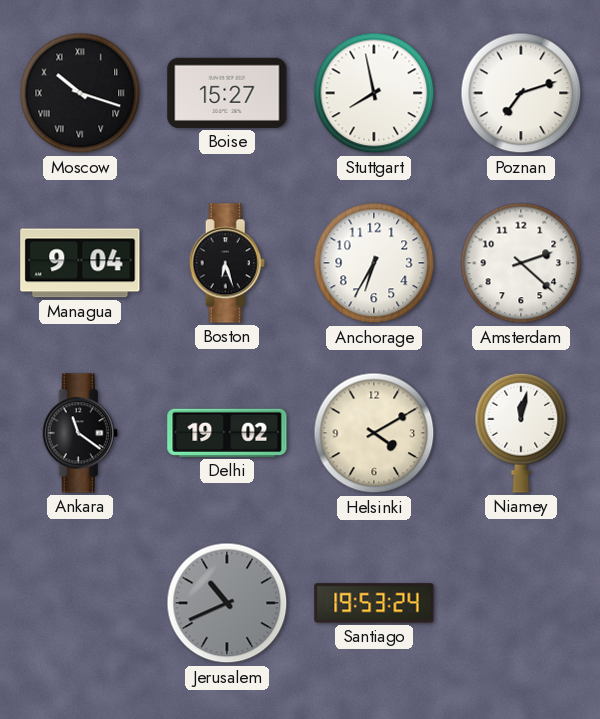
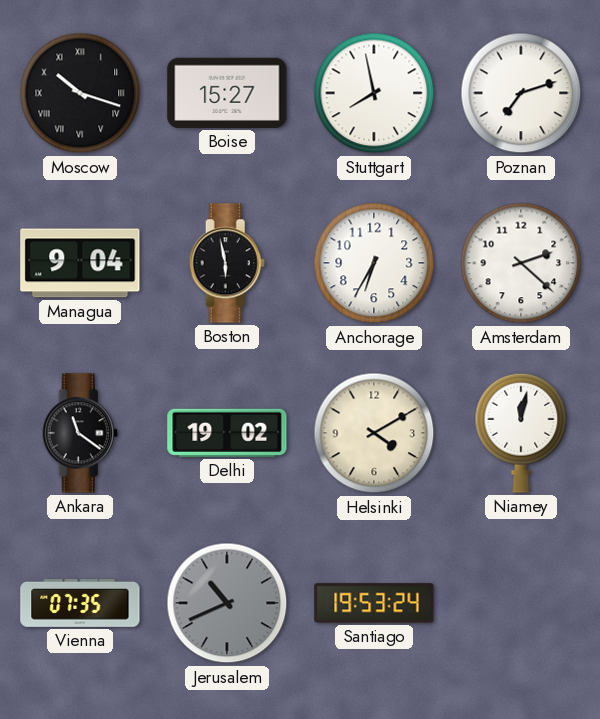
Boston: 6:27 -> 5:58 (227, 263)
Vienna: none -> 07:35 (80, 603)
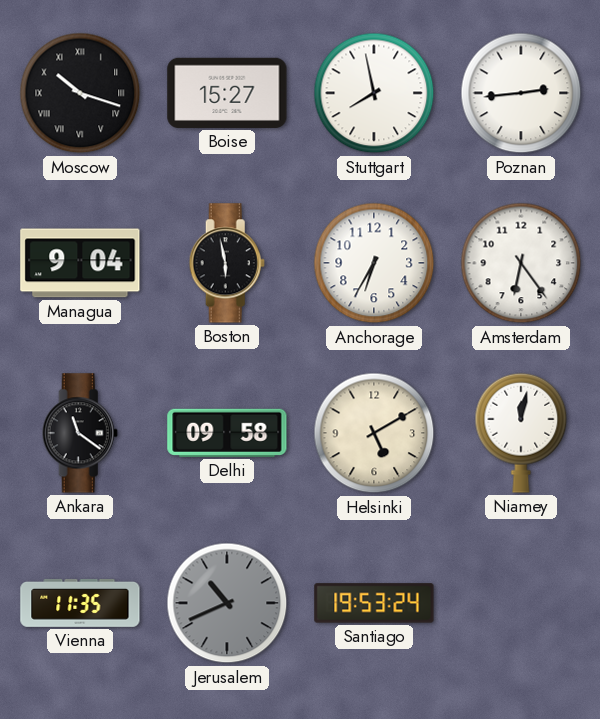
Poznan: 7:12 -> 2:44 (521, 93)
Amsterdam: 2:22 -> 6:24 (521, 263)
Delhi: 19:02 -> 09:58 (227, 433)
Helsinki: 4:10 -> 5:10 (374, 433)
Vienna: 07:35 -> 11:35 (80, 603)
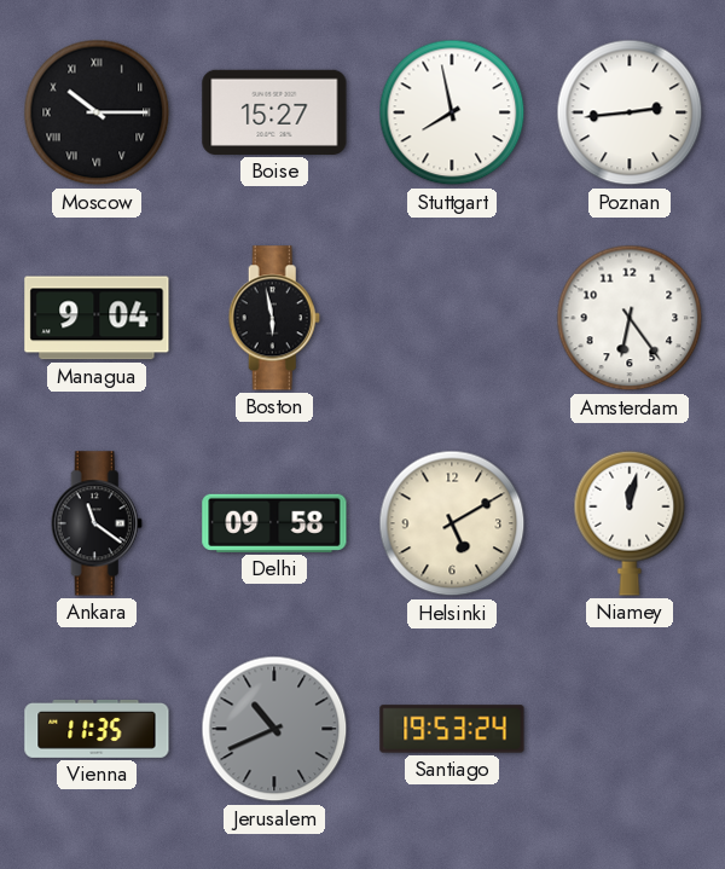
Moscow: 10:18 -> 10:15 (97, 112)
Anchorage: 6:35 -> none (374, 263)
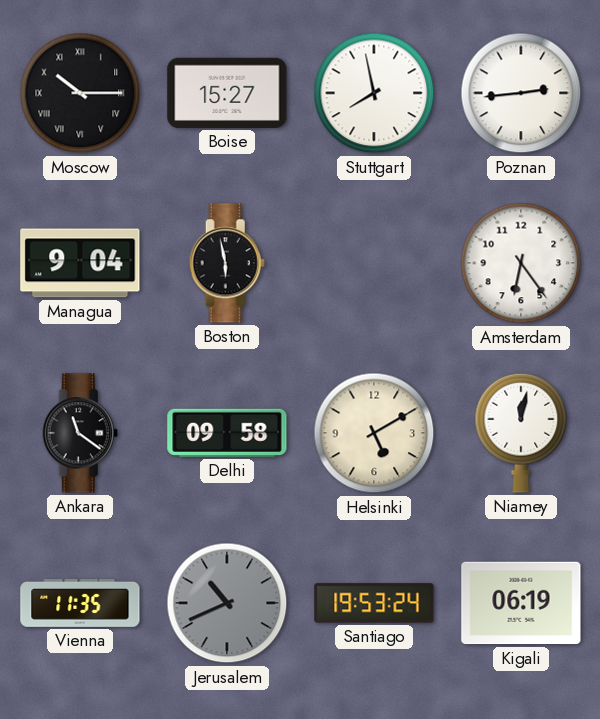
Kigali: none -> 06:19 (521, 603)
